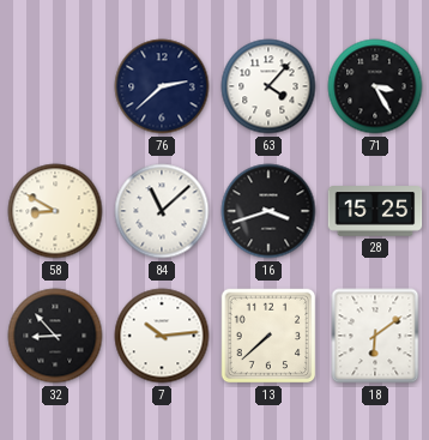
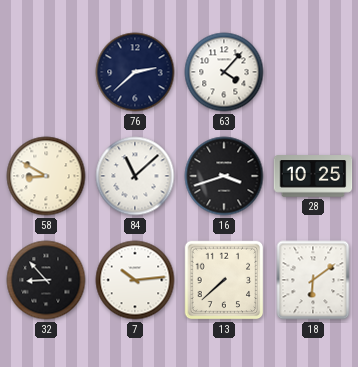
71: 3:25 -> none (375, 86)
28: 15:25 -> 10:25 (313, 176)
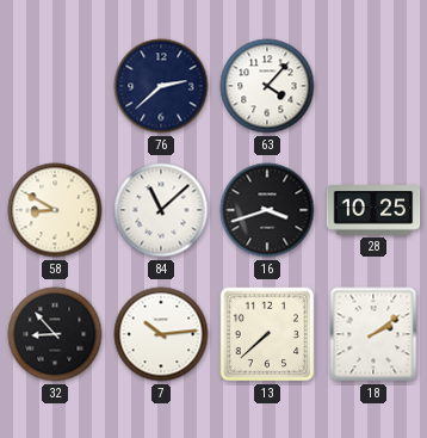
18: 6:09 -> 2:09 (373, 334)
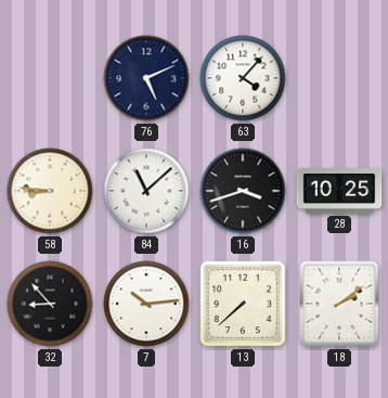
76: 2:38 -> 5:11 (146, 78)
58: 8:50 -> 8:46 (50, 191)
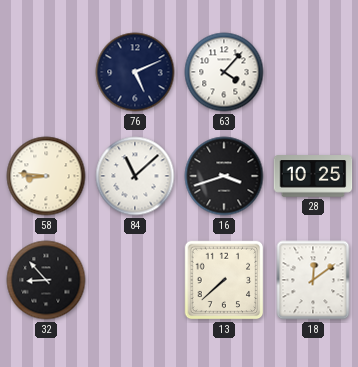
7: 10:14 -> none (146, 304)
18: 2:09 -> 12:09 (313, 280)
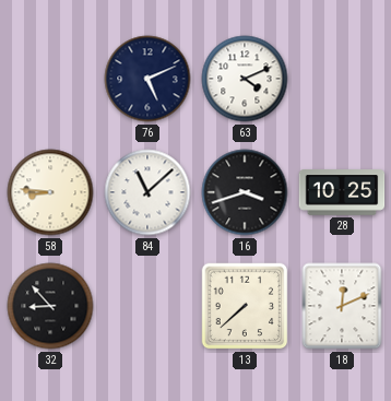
63: 4:07 -> 4:11 (245, 79)
18: 12:09 -> 12:11 (342, 306)
